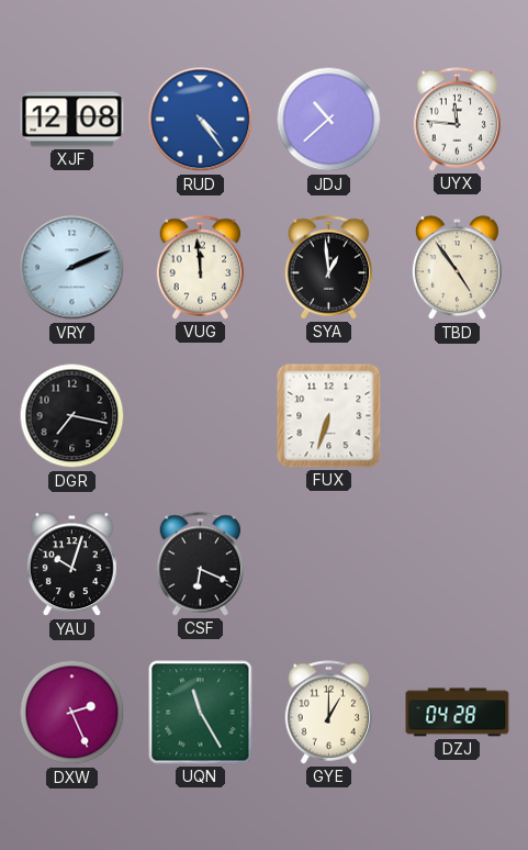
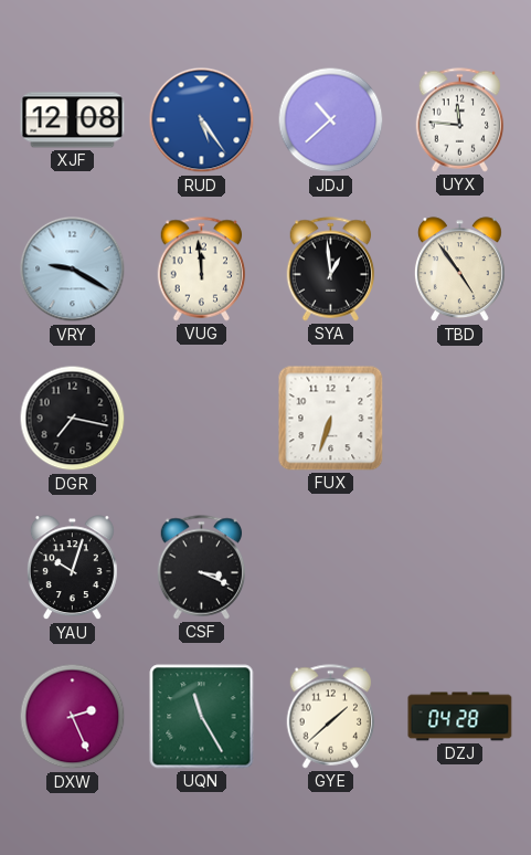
RUD: 4:24 -> 5:24 (202, 120)
VRY: 2:11 -> 9:20 (73, 270)
CSF: 6:19 -> 3:19 (202, 568)
GYE: 1:00 -> 1:38 (331, 717)
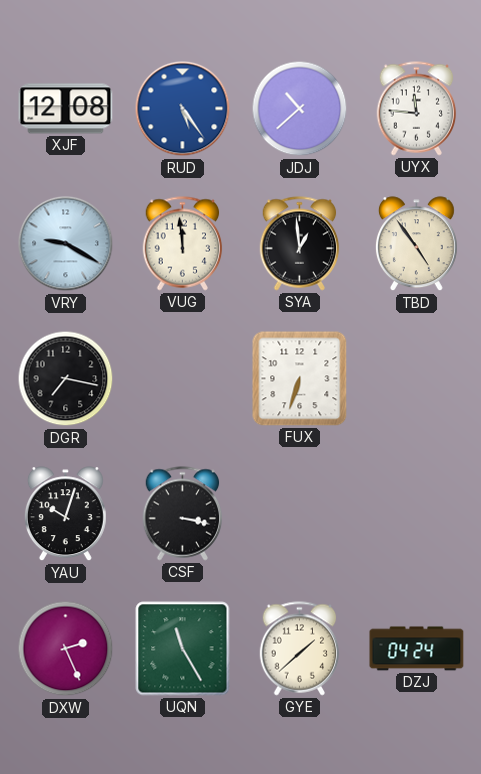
CSF: 3:19 -> 3:17 (183, 514)
DZJ: 04:28 -> 04:24 (417, 649)
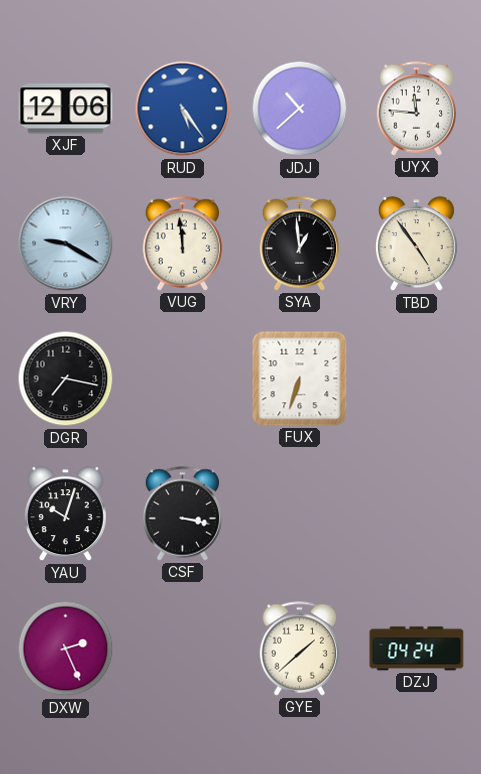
XJF: 12:08 -> 12:06 (66, 109)
UQN: 11:25 -> none (183, 649)
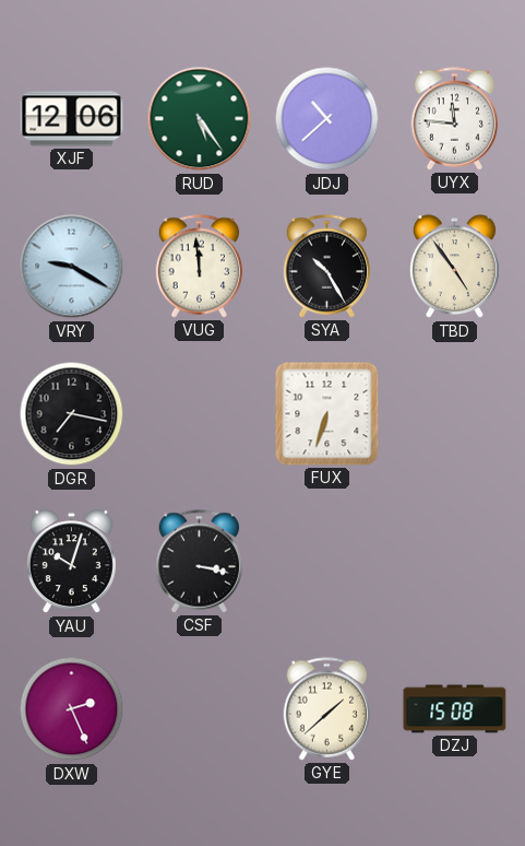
RUD dial: blue -> green (200, 119)
SYA: 12:59 -> 10:25 (327, 267)
DZJ: 04:24 -> 15:08 (455, 709)
